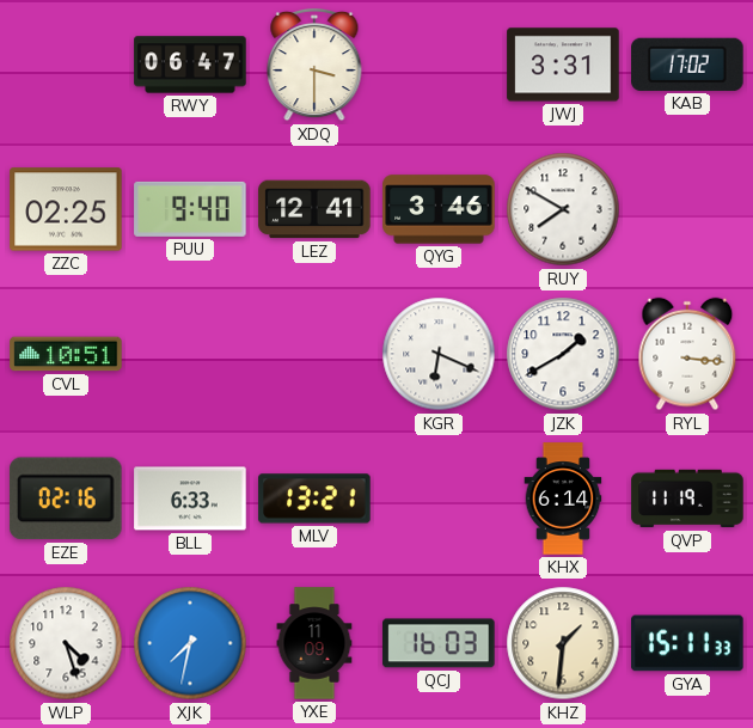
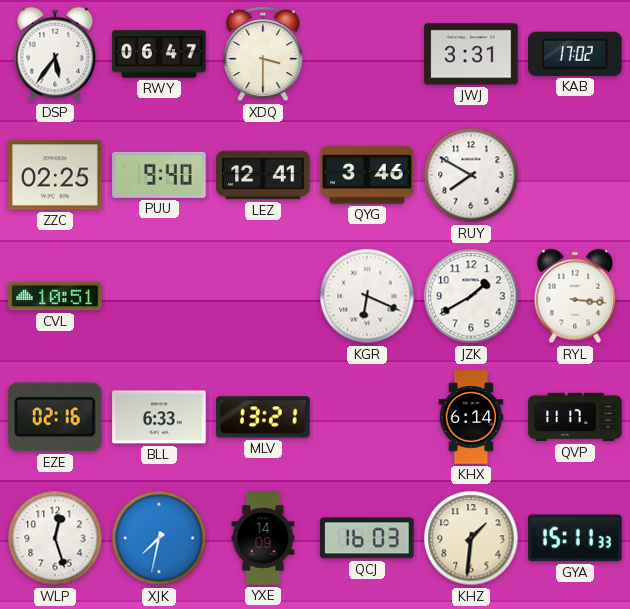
DSP: none -> 5:36 (55, 54)
QVP: 11:19 -> 11:17 (575, 417)
WLP: 4:27 -> 12:27 (55, 538)
YXE: 11:09 -> 14:09 (263, 538)
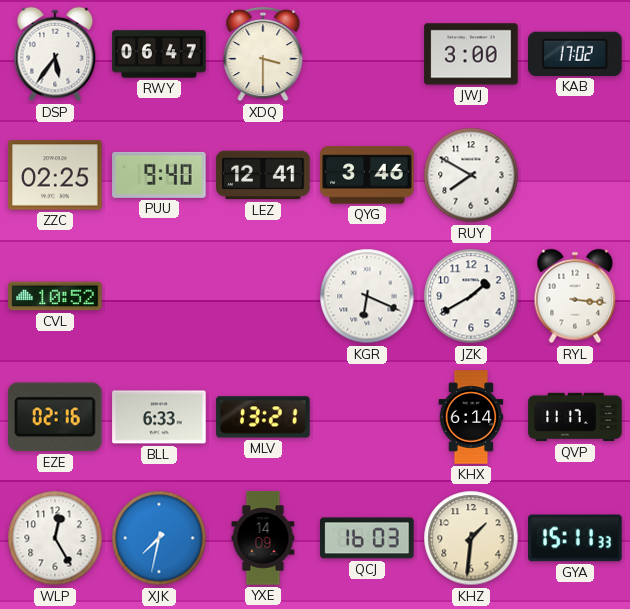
JWJ: 3:31 -> 3:00 (471, 54)
CVL: 10:51 -> 10:52 (55, 296)
WLP: 12:27 -> 12:25 (55, 538)
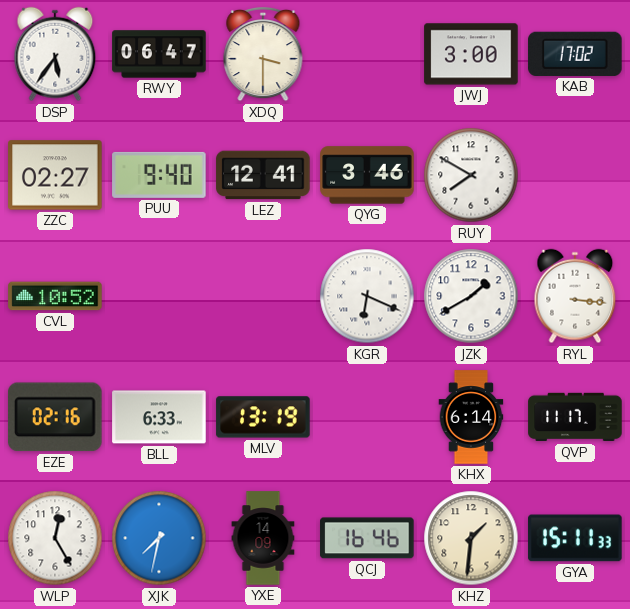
ZZC: 02:25 -> 02:27 (55, 175)
MLV: 13:21 -> 13:19 (263, 417)
QCJ: 16:03 -> 16:46 (367, 538)
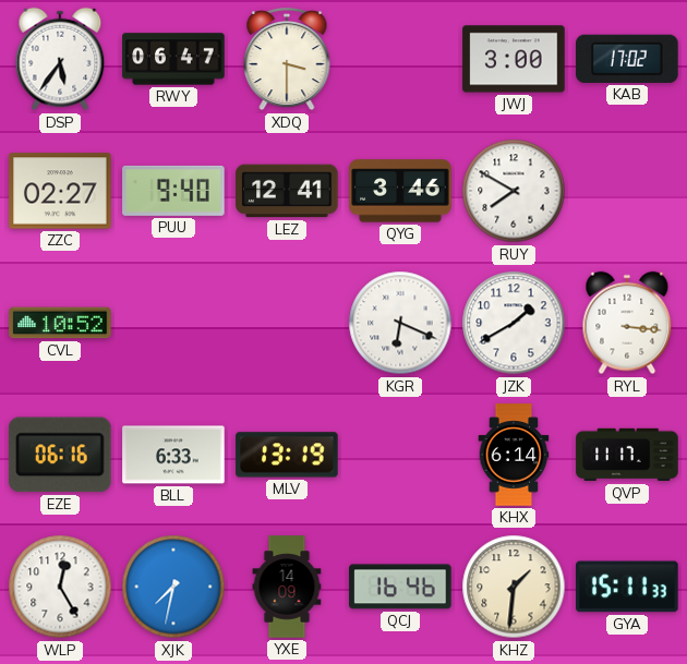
EZE: 02:16 -> 06:16 (60, 455)
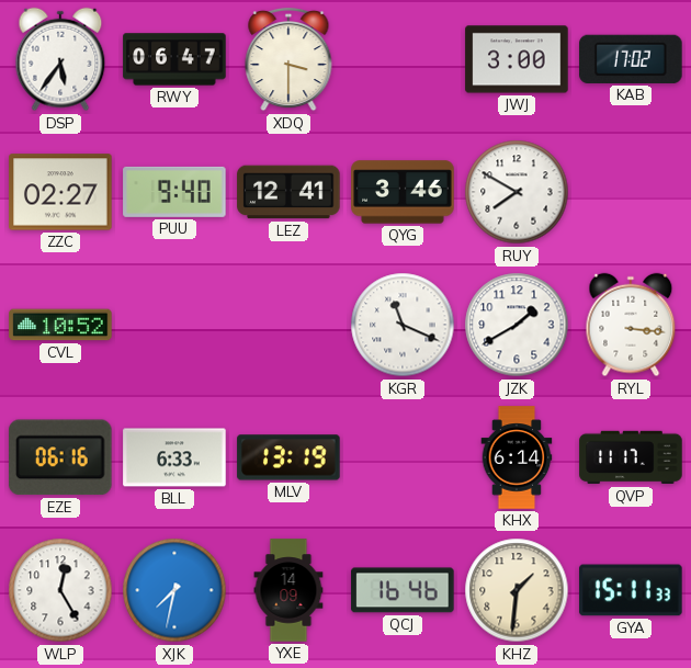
KGR: 6:19 -> 11:19 (403, 325)
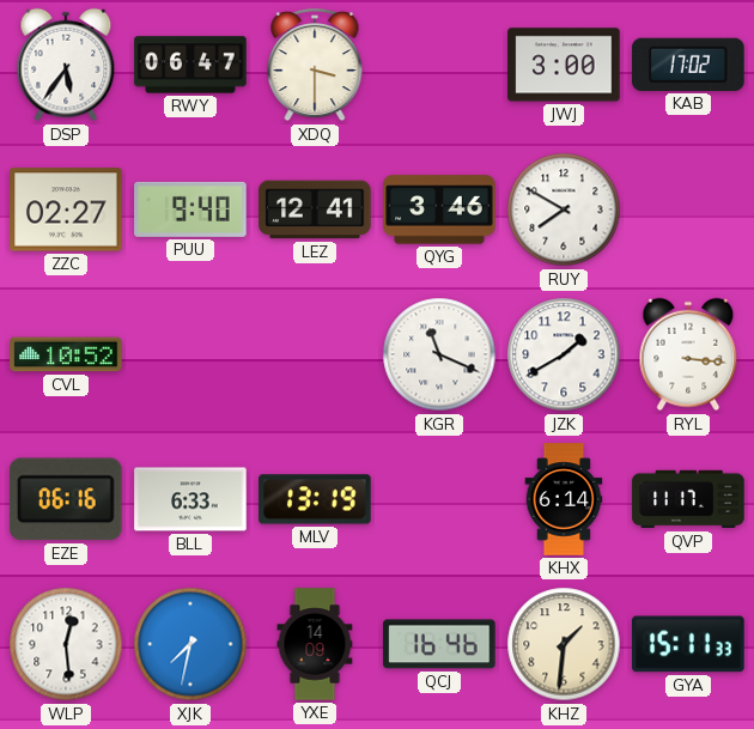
WLP: 12:25 -> 12:29 (66, 644)
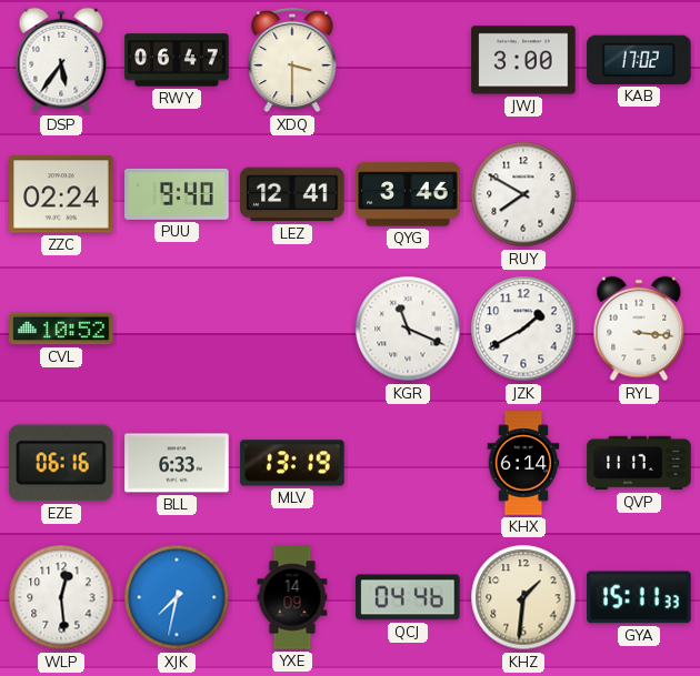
ZZC: 02:27 -> 02:24 (61, 194)
QCJ: 16:46 -> 04:46 (408, 597)
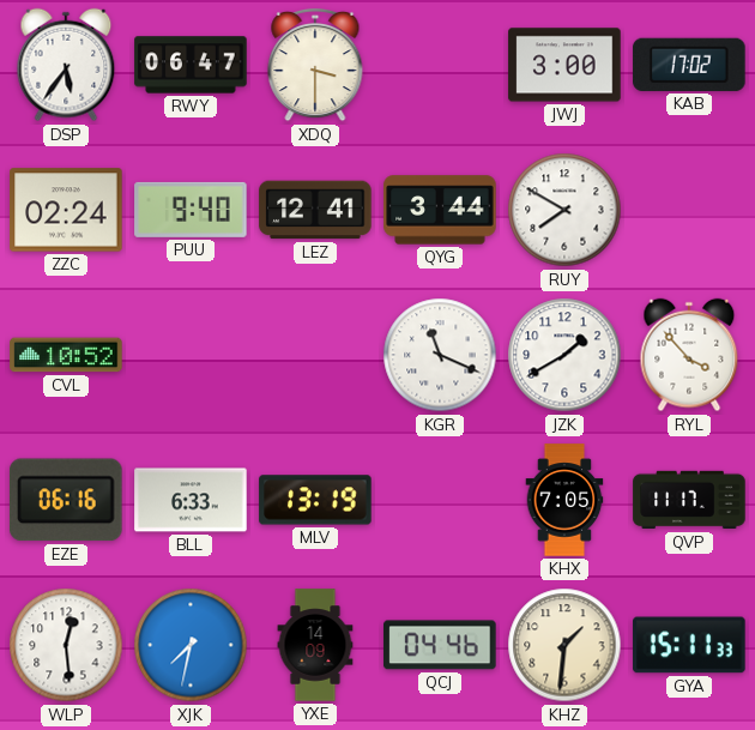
QYG: 3:46 -> 3:44 (440, 210)
RYL: 3:16 -> 3:53 (689, 355)
KHX: 6:14 -> 7:05 (564, 500)
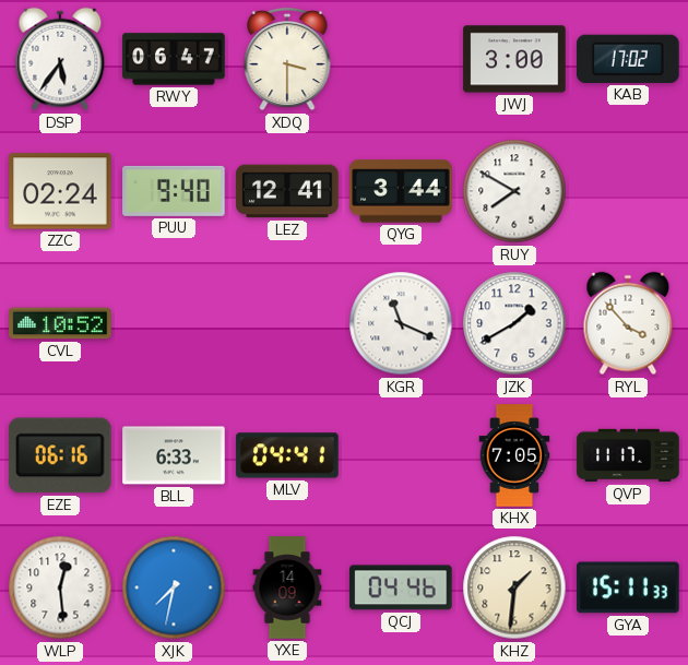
MLV: 13:19 -> 04:41 (287, 455)
